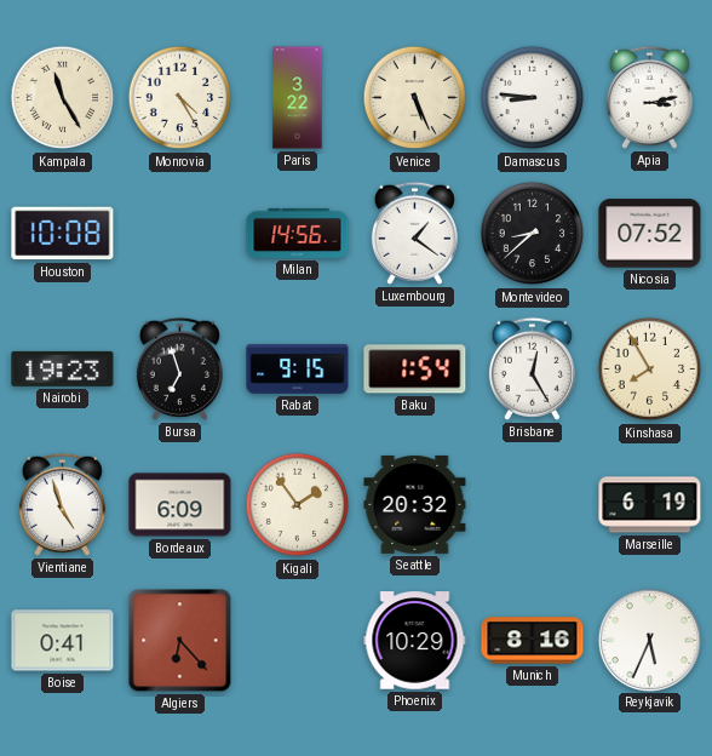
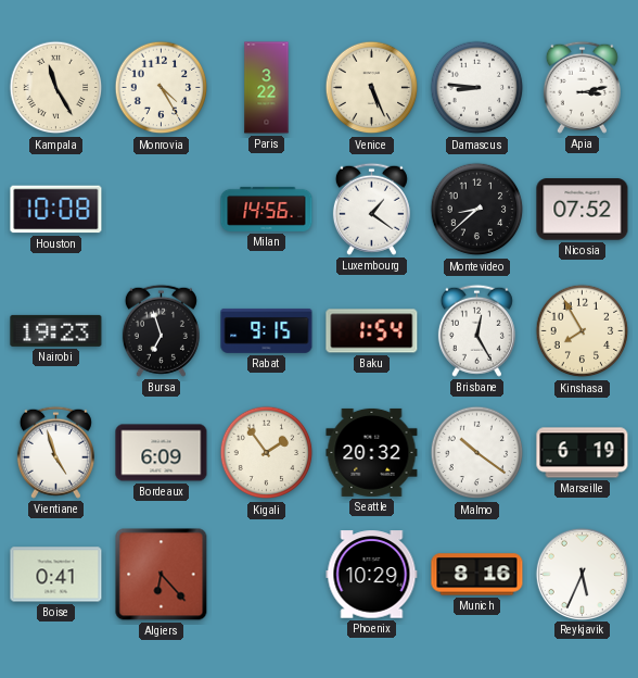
Malmo: none -> 10:21 (477, 453)
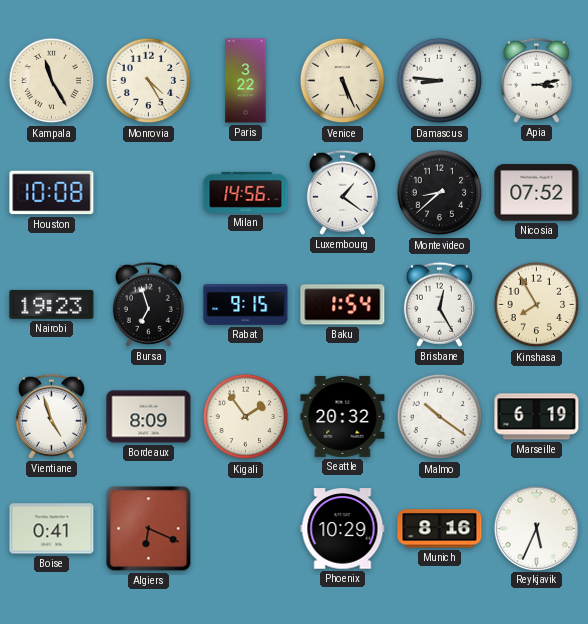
Bordeaux: 6:09 -> 8:09 (149, 417)
Algiers: 6:23 -> 6:19 (149, 529)
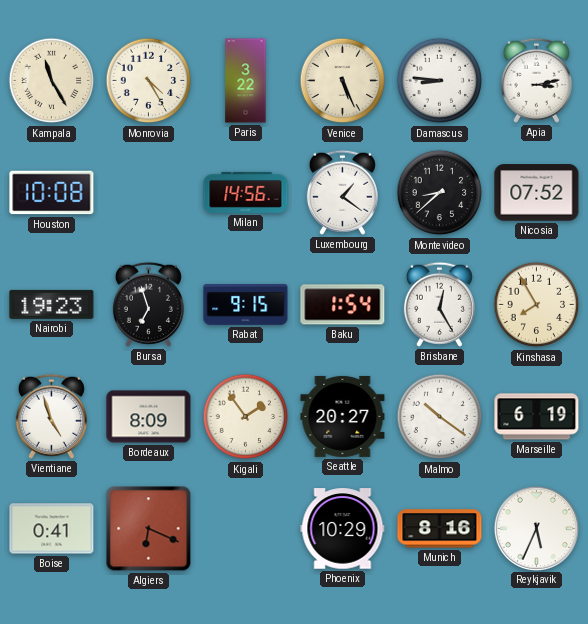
Seattle: 20:32 -> 20:27 (343, 416)
